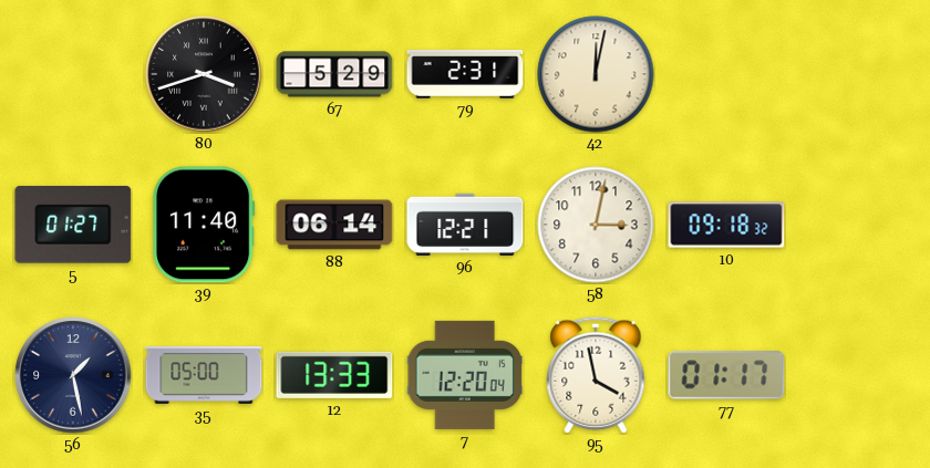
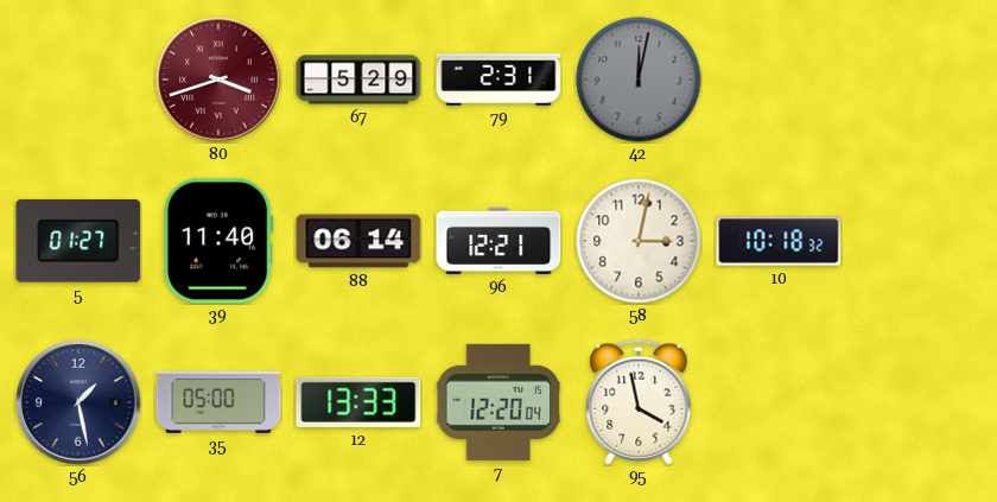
80 dial: black -> burgundy (218, 80)
42 dial: cream -> grey (639, 80)
10: 09:18 -> 10:18 (779, 241)
77: 01:17 -> none (726, 375)
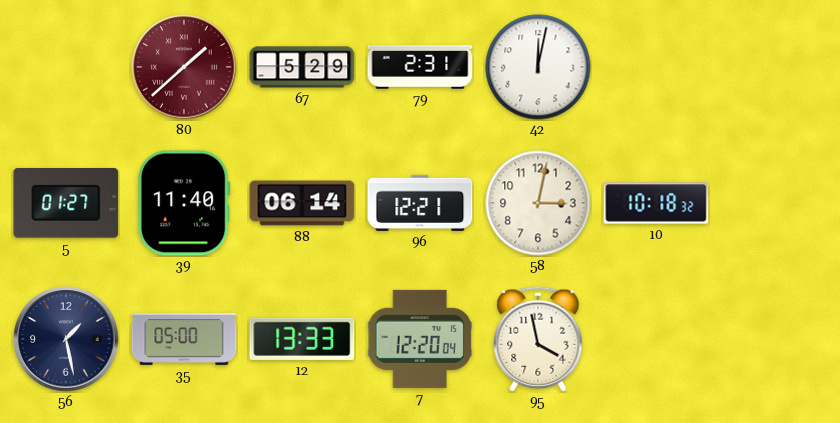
80: 3:42 -> 1:38 (184, 67)
42 dial: grey -> white (538, 67)
